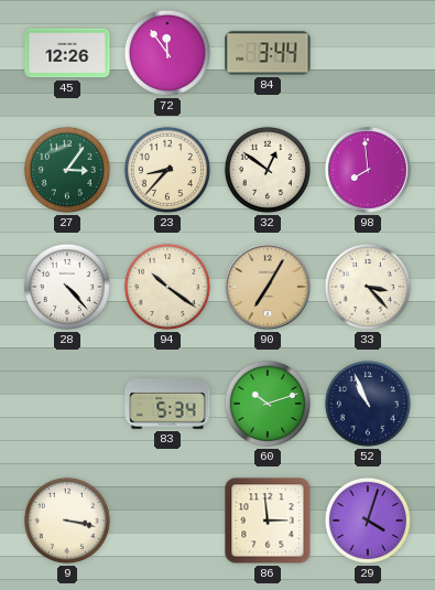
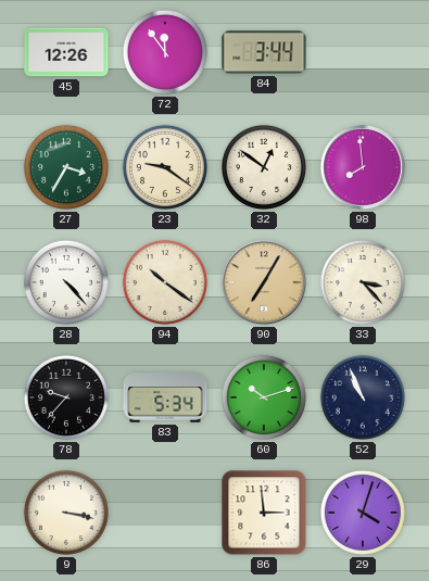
27: 3:06 -> 3:35 (66, 167)
23: 8:37 -> 9:21 (165, 167)
78: none -> 9:37 (66, 397)
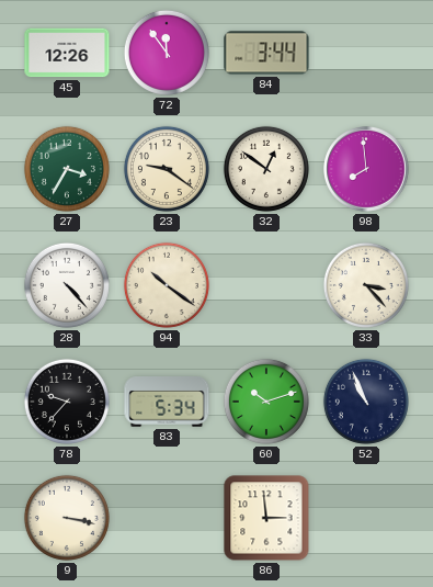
90: 7:05 -> none (264, 282)
29: 4:03 -> none (363, 513)
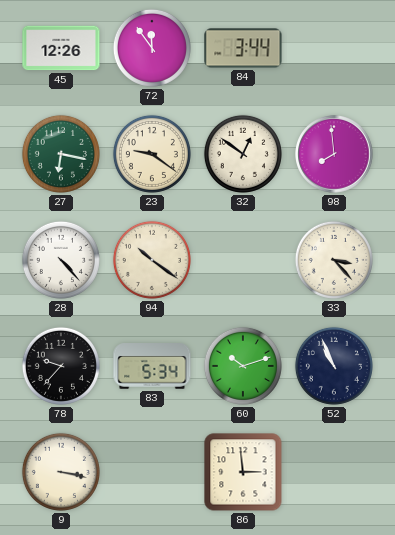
27: 3:35 -> 6:17 (61, 154)
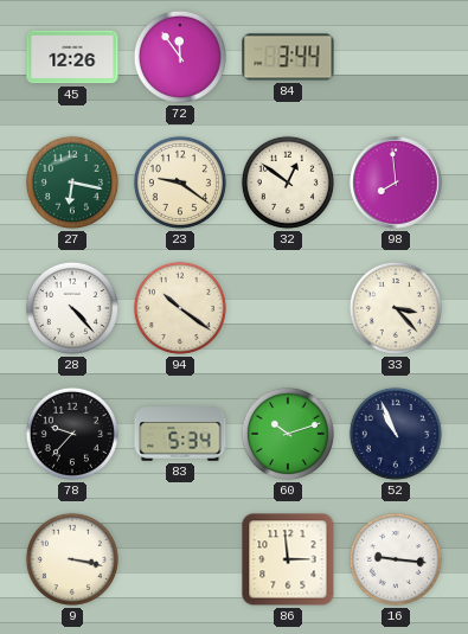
16: none -> 9:16 (396, 559)
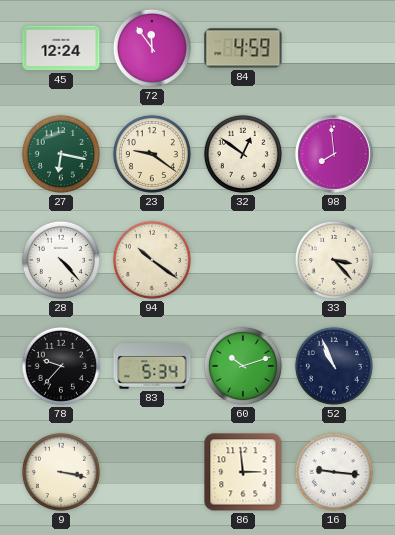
45: 12:26 -> 12:24 (61, 48)
84: 3:44 -> 4:59 (243, 48)
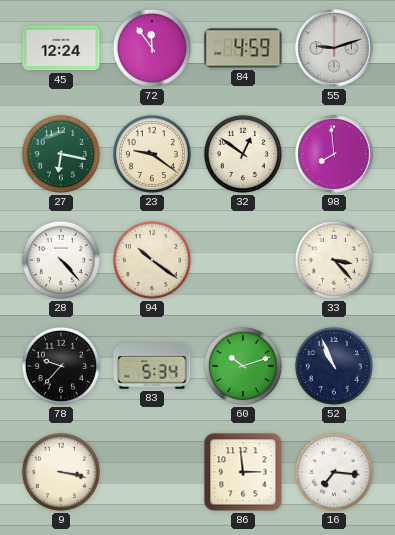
55: none -> 9:12 (334, 48)
16: 9:16 -> 7:16 (334, 472)
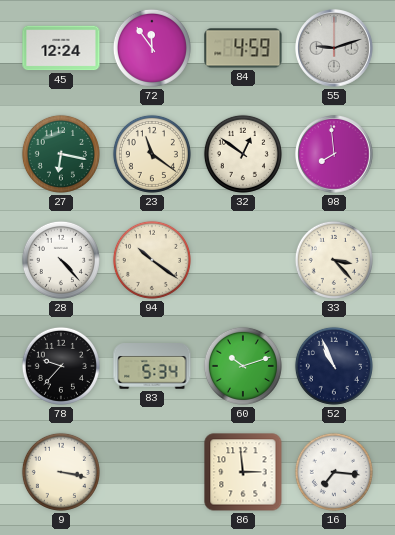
23: 9:21 -> 11:21 (152, 154)
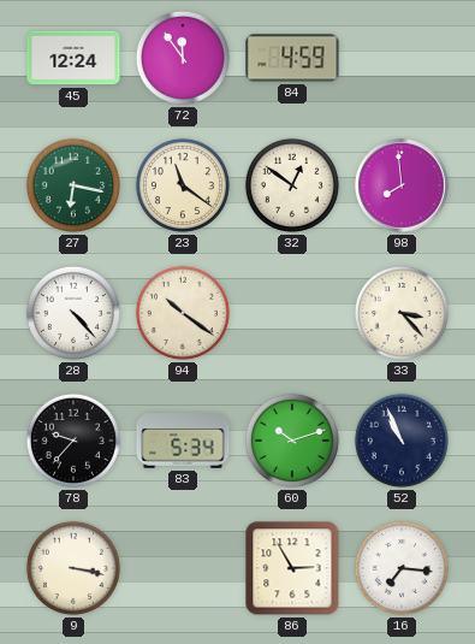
55: 9:12 -> none (334, 48)
86: 2:59 -> 2:55 (292, 568)
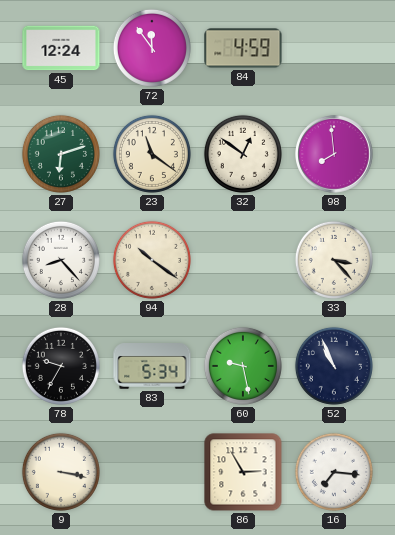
27: 6:17 -> 6:12 (61, 154)
28: 4:23 -> 8:23 (61, 260)
78: 9:37 -> 9:35 (61, 366)
60: 10:12 -> 9:28 (243, 366)
